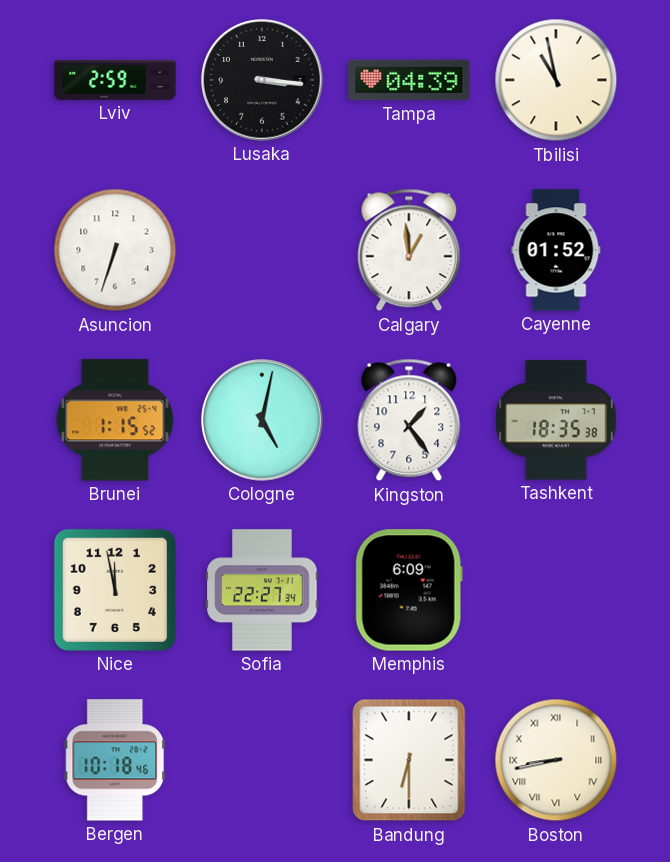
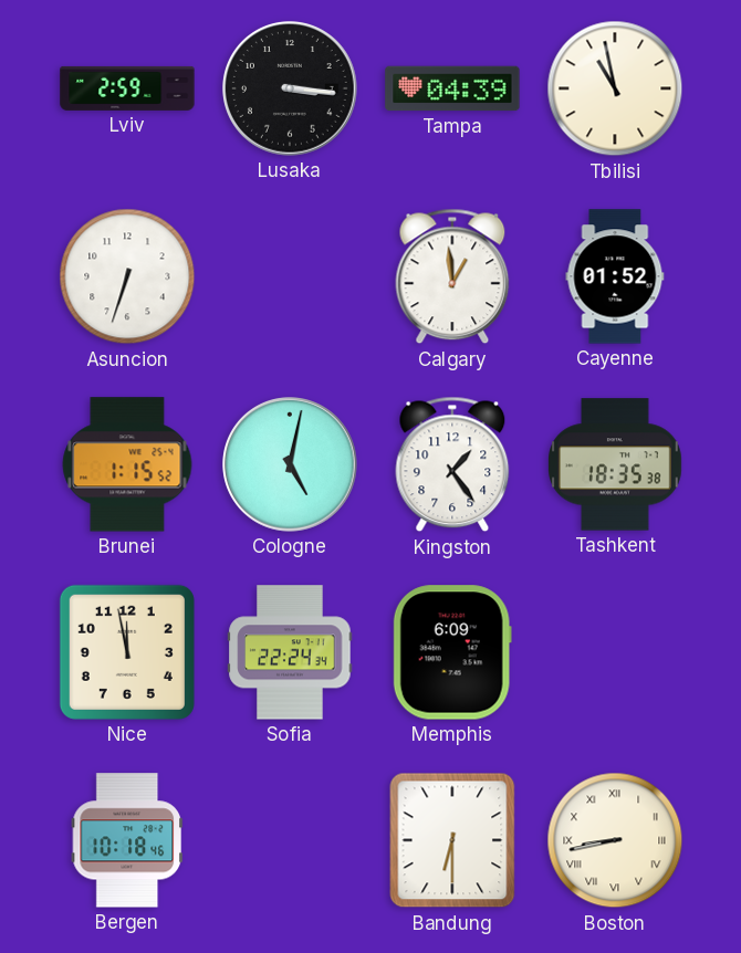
Sofia: 22:27 -> 22:24 (290, 652)
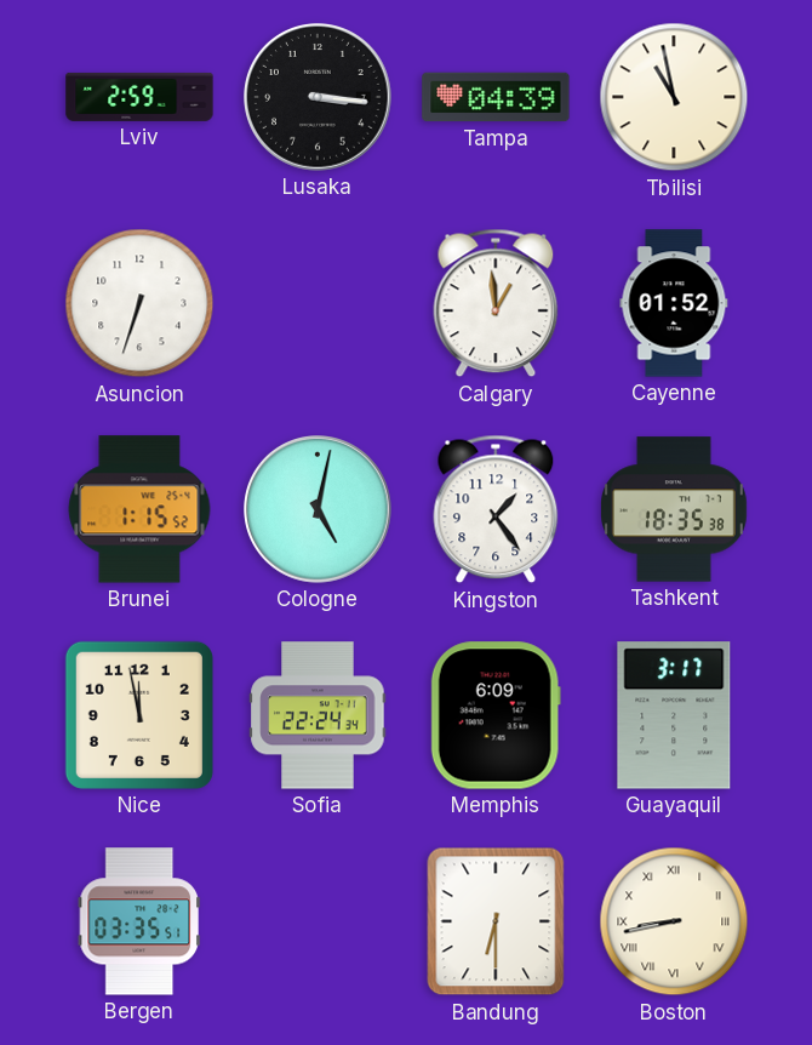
Guayaquil: none -> 3:17 (674, 715)
Bergen: 10:18 -> 03:35 (139, 921)
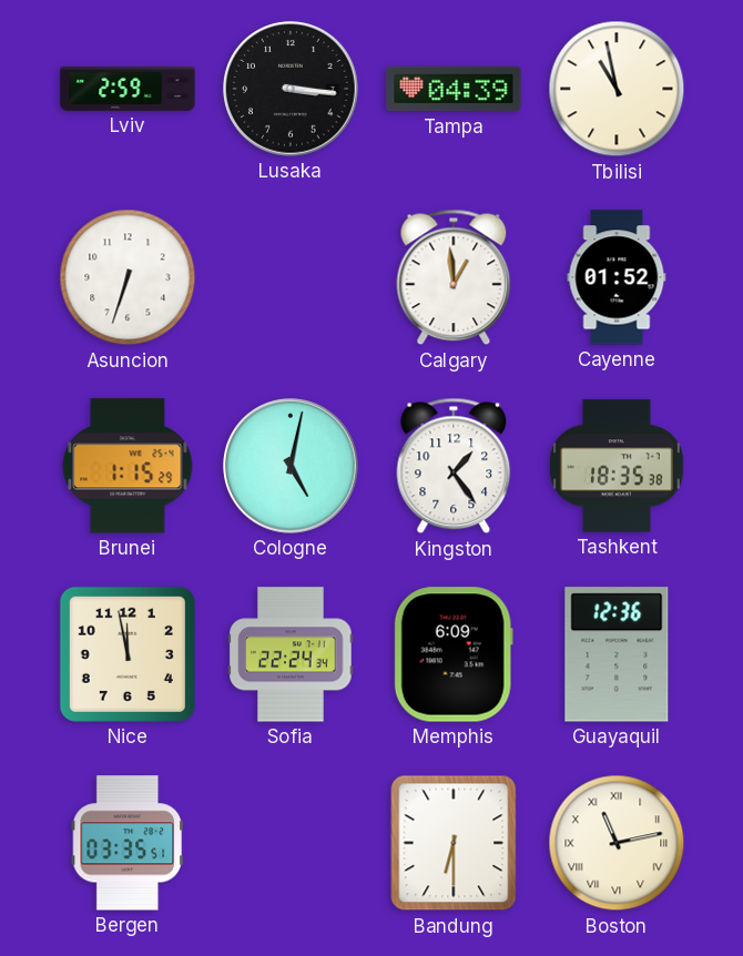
Brunei: 1:15:52 -> 1:15:29 (128, 466)
Guayaquil: 3:17 -> 12:36 (617, 654)
Boston: 8:43 -> 11:13 (617, 843)
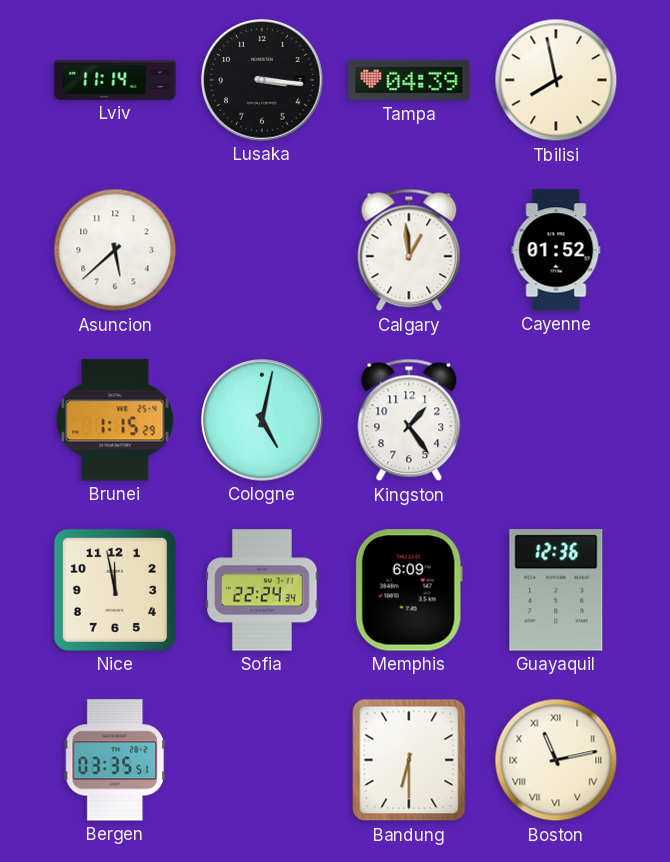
Lviv: 2:59 -> 11:14 (115, 80)
Tbilisi: 10:58 -> 7:58 (556, 80)
Asuncion: 6:33 -> 5:38 (115, 250)
Tashkent: 18:35 -> none (618, 466)
